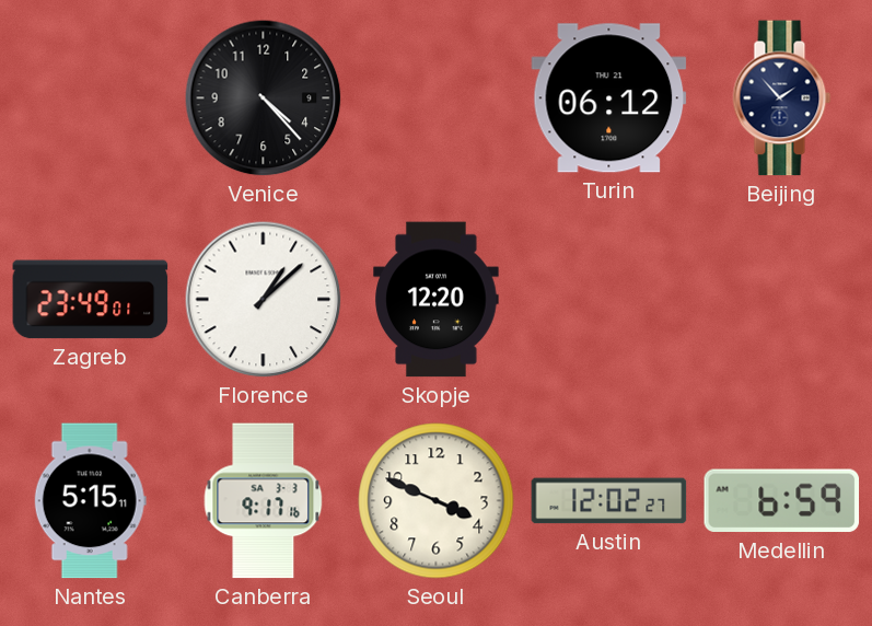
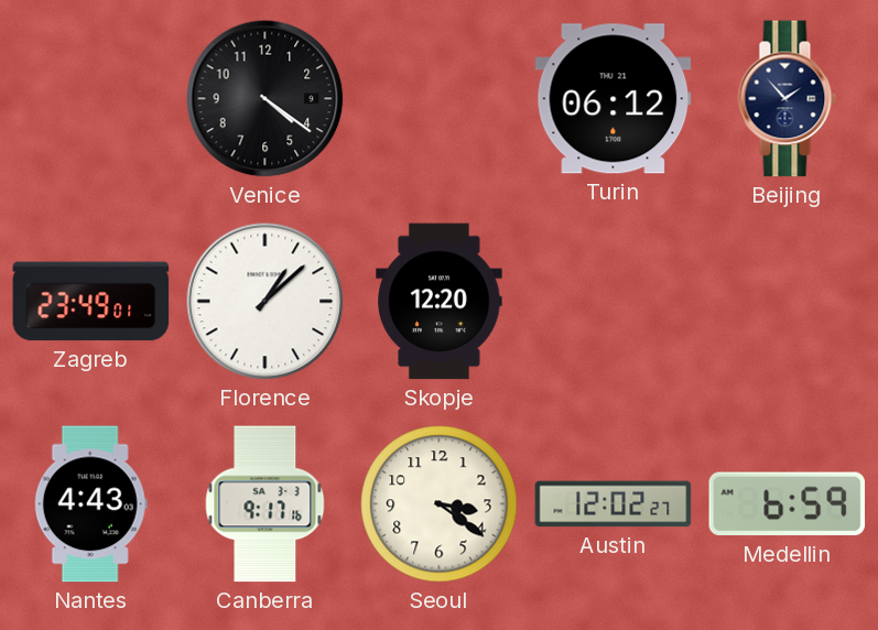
Venice: 4:23 -> 4:21 (265, 99)
Nantes: 5:15 -> 4:43 (90, 504)
Seoul: 3:49 -> 3:21 (440, 504)
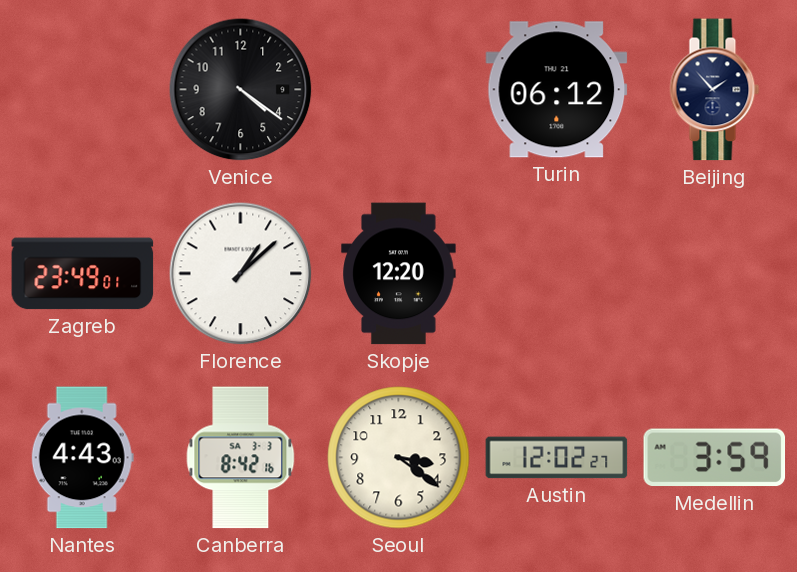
Canberra: 9:17 -> 8:42 (241, 458)
Medellin: 6:59 -> 3:59 (715, 458)
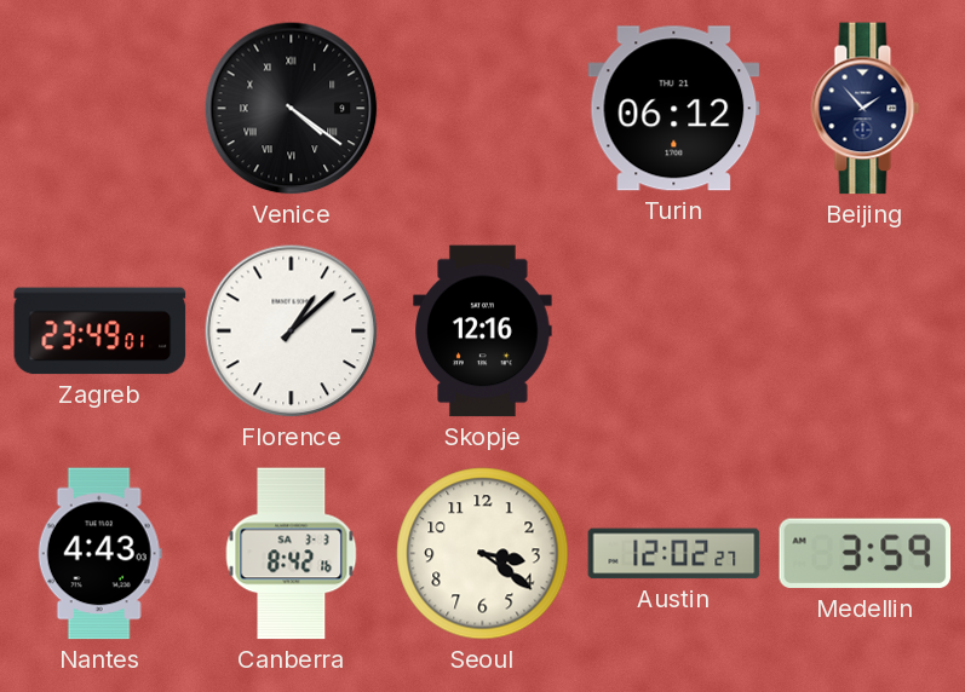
Venice numerals: Arabic -> Roman (292, 109)
Skopje: 12:20 -> 12:16 (483, 331)
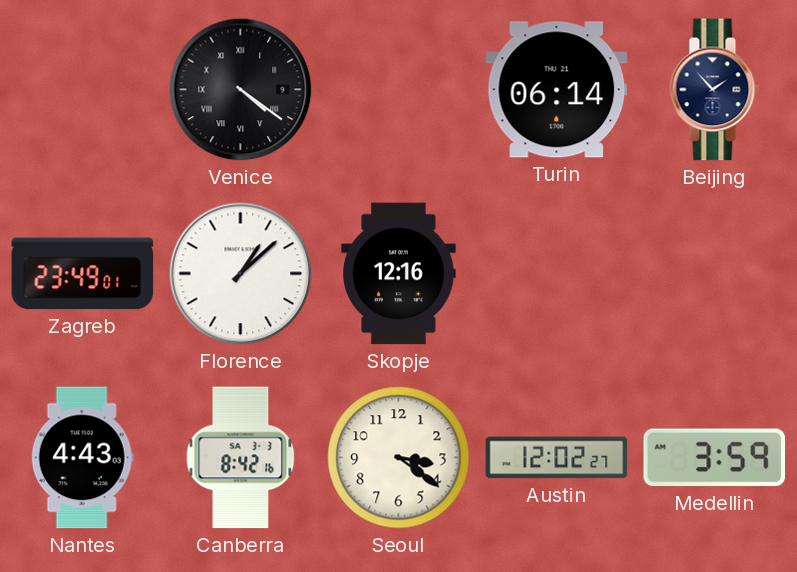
Turin: 06:12 -> 06:14 (557, 90)
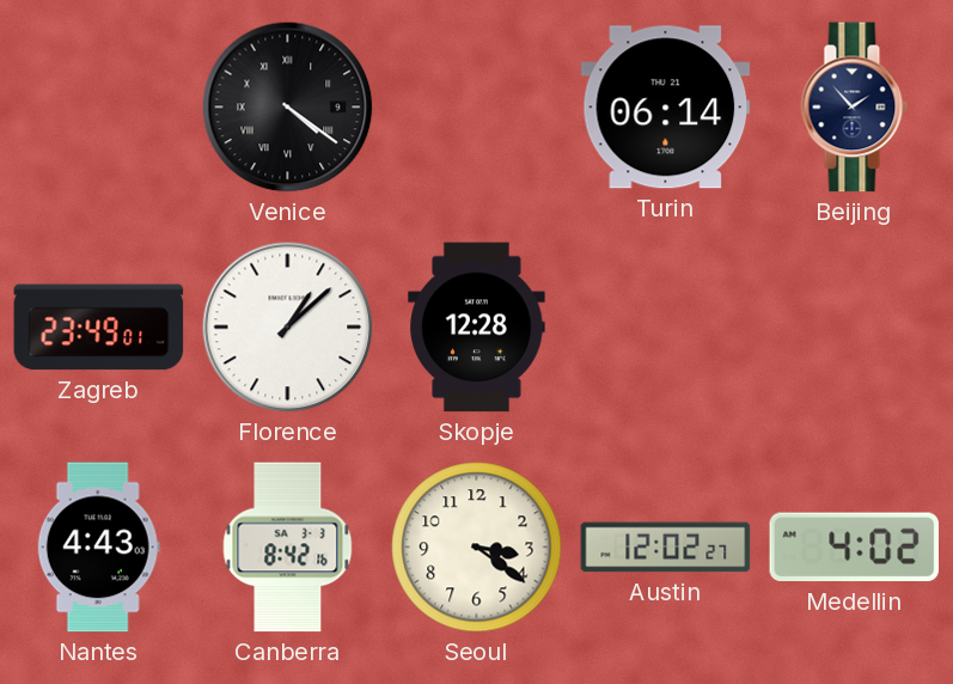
Skopje: 12:16 -> 12:28 (477, 328)
Medellin: 3:59 -> 4:02 (855, 548)
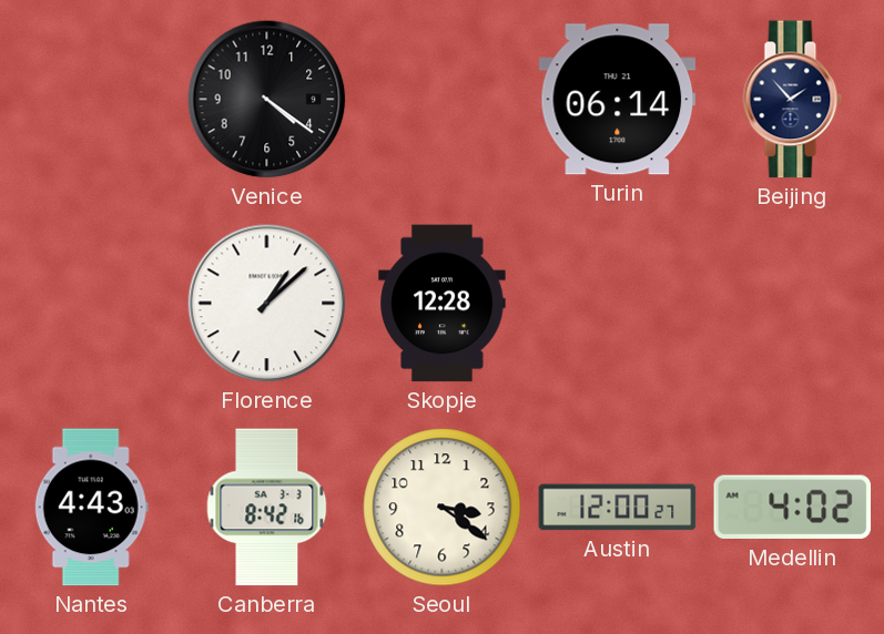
Venice numerals: Roman -> Arabic (267, 100)
Zagreb: 23:49 -> none (99, 328)
Austin: 12:02 -> 12:00 (618, 508)
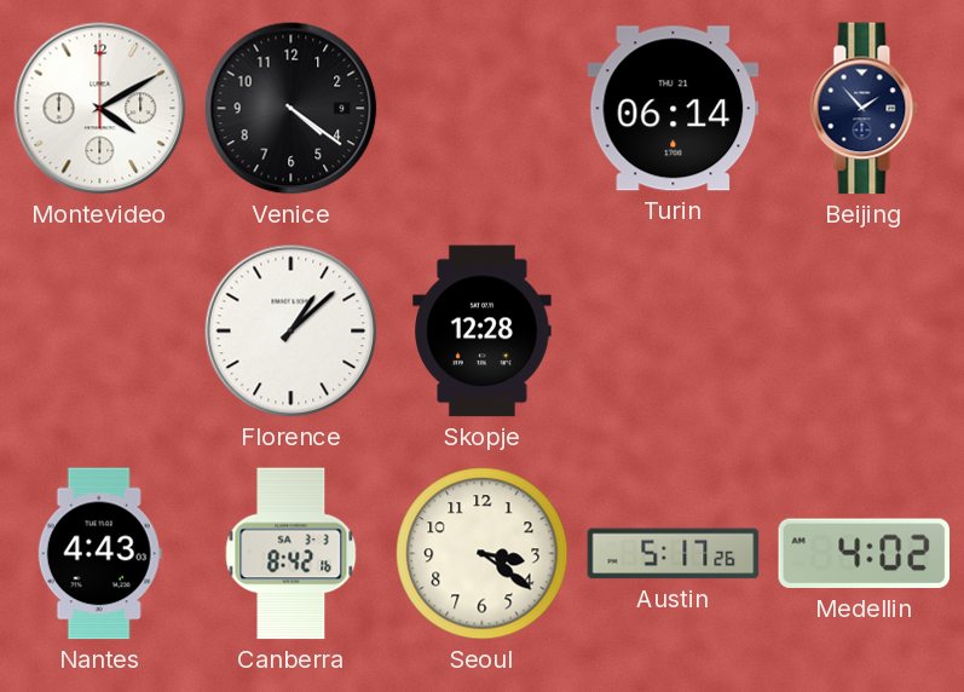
Montevideo: none -> 4:10 (100, 109)
Austin: 12:00 -> 5:17 (674, 554)
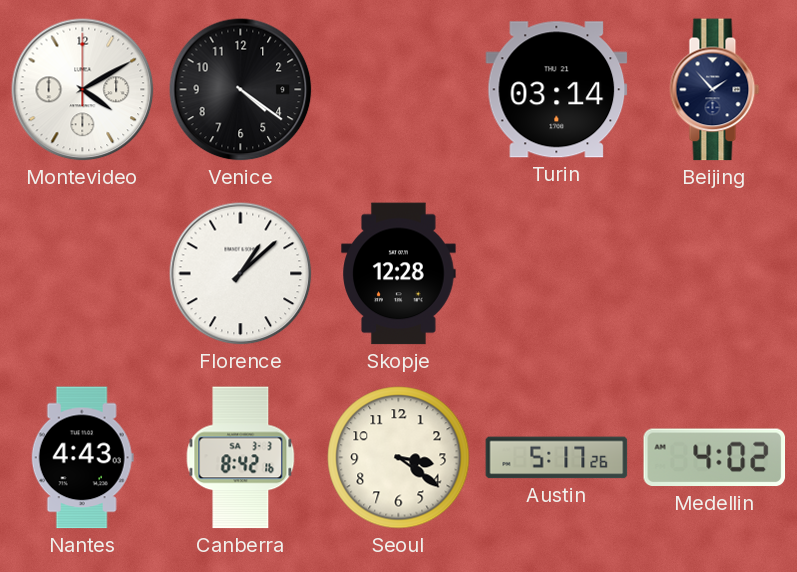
Turin: 06:14 -> 03:14 (557, 90)
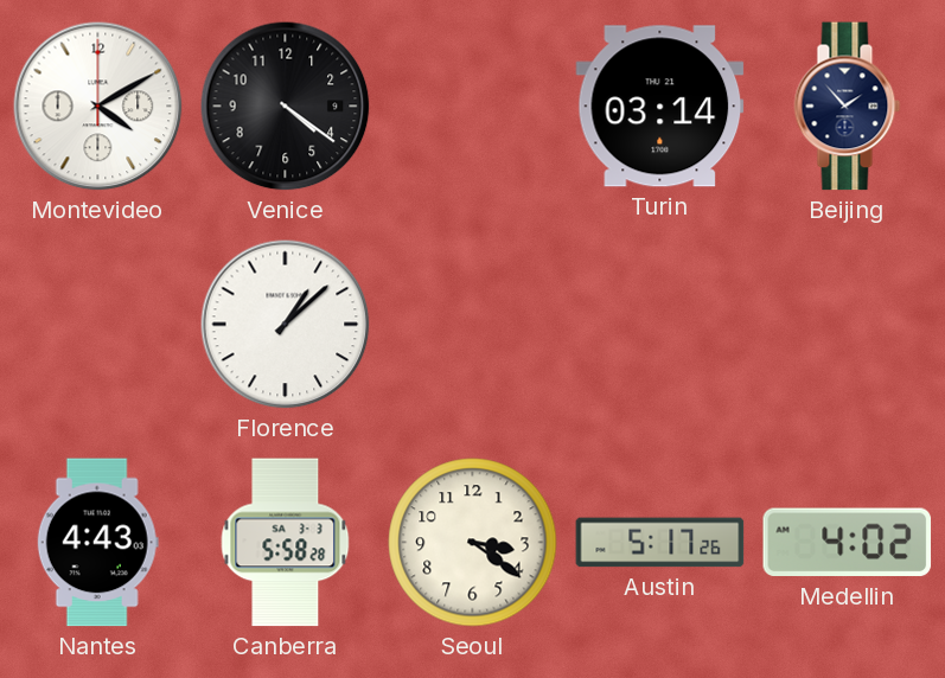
Skopje: 12:28 -> none (399, 274)
Canberra: 8:42 -> 5:58 (286, 543)
